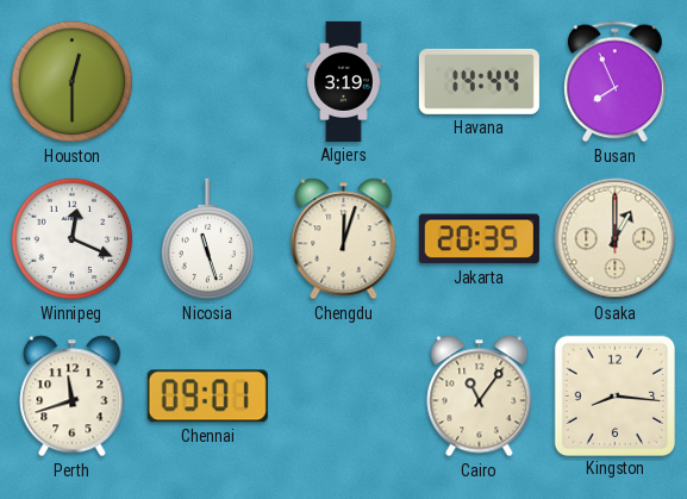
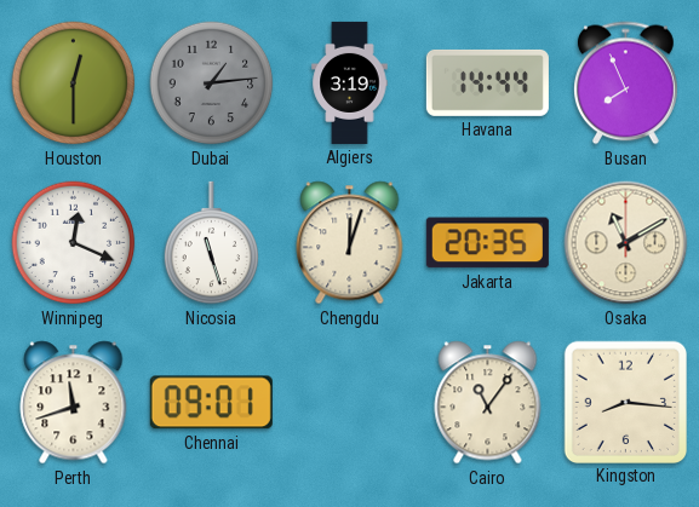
Dubai: none -> 1:14 (212, 83)
Osaka: 1:00 -> 11:10 (626, 243)
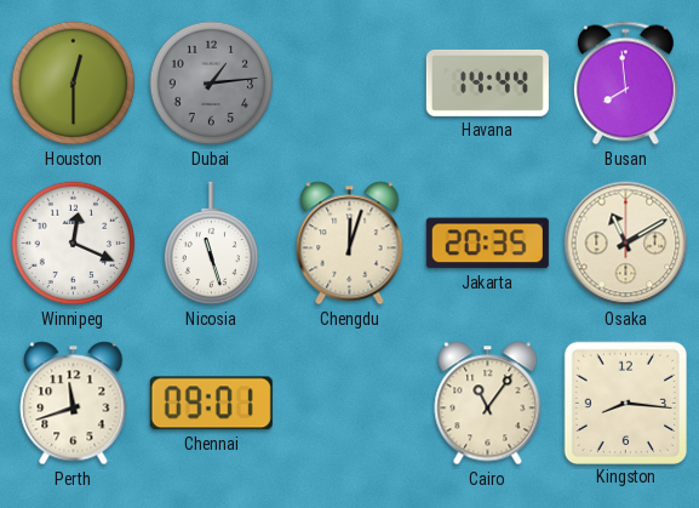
Algiers: 3:19 -> none (350, 82)
Busan: 7:56 -> 7:59 (625, 84)
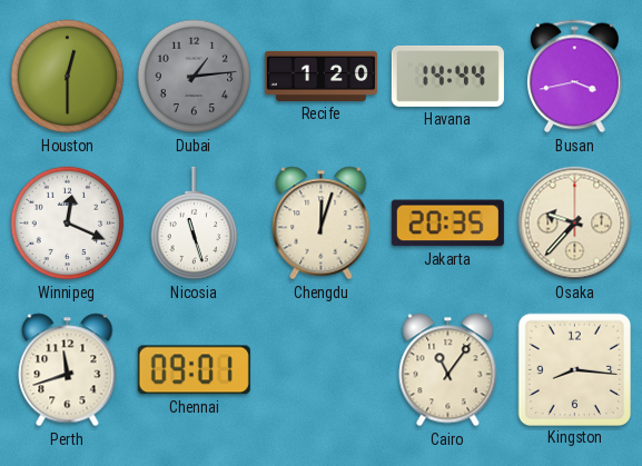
Recife: none -> 1:20 (320, 76)
Busan: 7:59 -> 3:43 (574, 77)
Osaka: 11:10 -> 9:37 (575, 224)
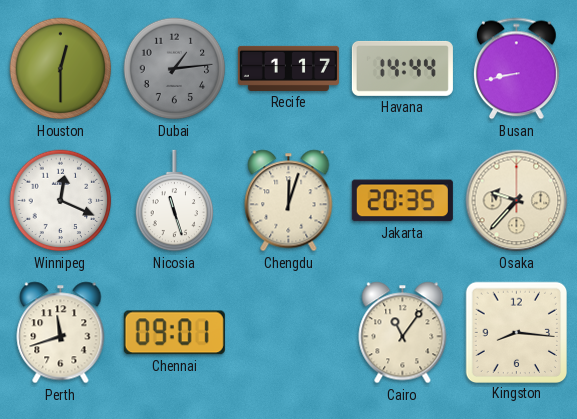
Recife: 1:20 -> 1:17 (288, 68)
Busan: 3:43 -> 8:43 (516, 69)
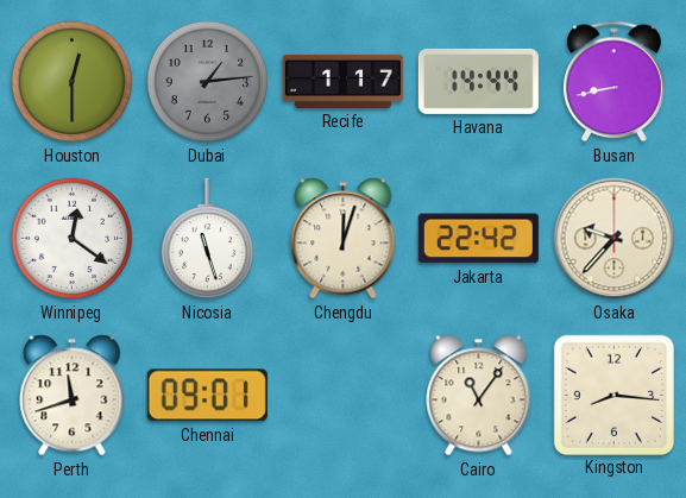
Winnipeg: 12:19 -> 12:21 (73, 239)
Jakarta: 20:35 -> 22:42 (478, 239)
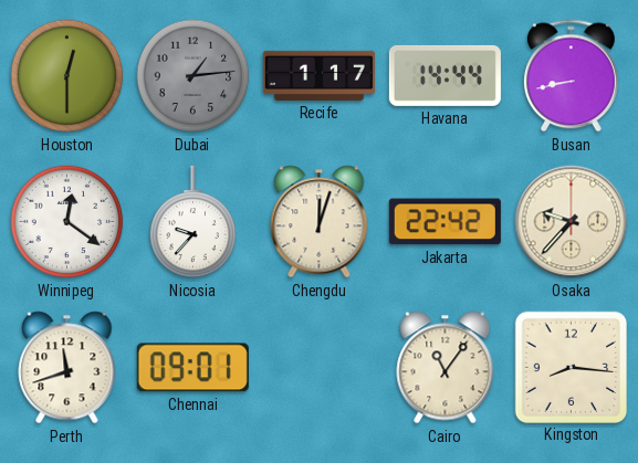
Nicosia: 11:27 -> 9:37 (194, 222)
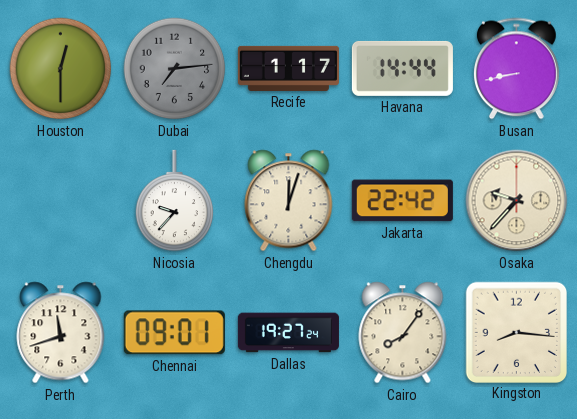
Dubai: 1:14 -> 7:14 (175, 69)
Winnipeg: 12:21 -> none (67, 222)
Dallas: none -> 19:27 (288, 333)
Cairo: 11:06 -> 8:06 (403, 333)
